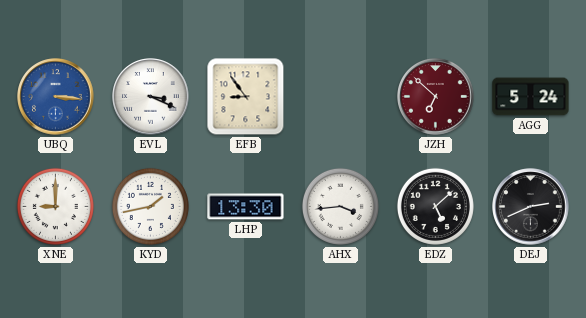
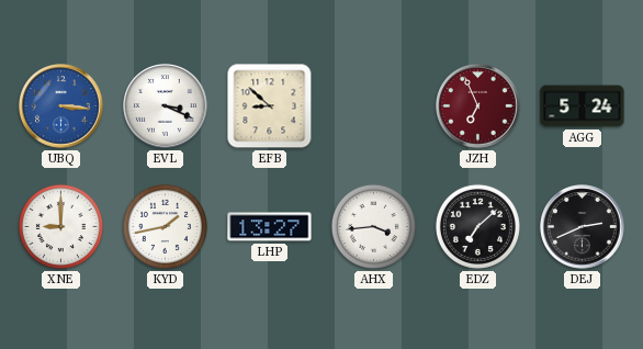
EFB: 8:54 -> 8:52 (270, 106)
JZH: 6:52 -> 6:56 (478, 106)
LHP: 13:30 -> 13:27 (270, 227)
EDZ: 5:08 -> 7:08 (477, 226)
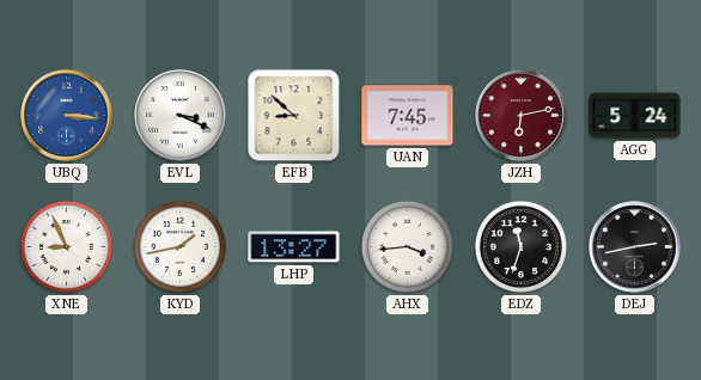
UAN: none -> 7:45 (408, 116)
JZH: 6:56 -> 6:13 (522, 116)
XNE: 9:00 -> 8:56 (66, 246)
EDZ: 7:08 -> 11:33 (520, 246)
DEJ: 2:41 -> 2:43 (635, 247)
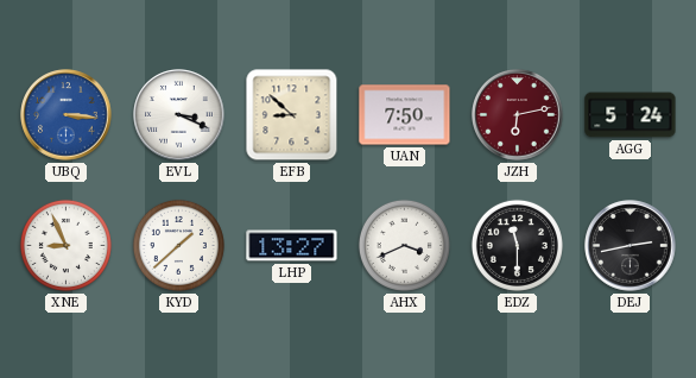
UAN: 7:45 -> 7:50 (405, 115)
KYD: 1:43 -> 1:38 (178, 245)
AHX: 3:44 -> 3:41 (404, 245)
EDZ: 11:33 -> 11:30 (517, 245)
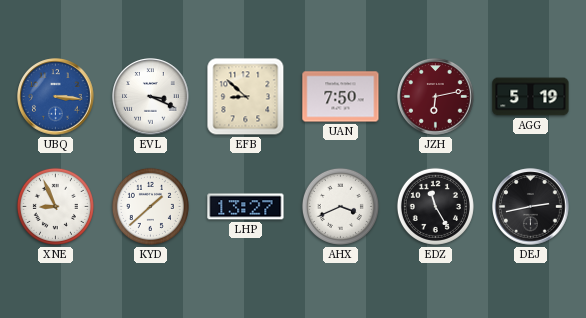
AGG: 5:24 -> 5:19 (531, 97)
EDZ: 11:30 -> 11:25 (435, 206)
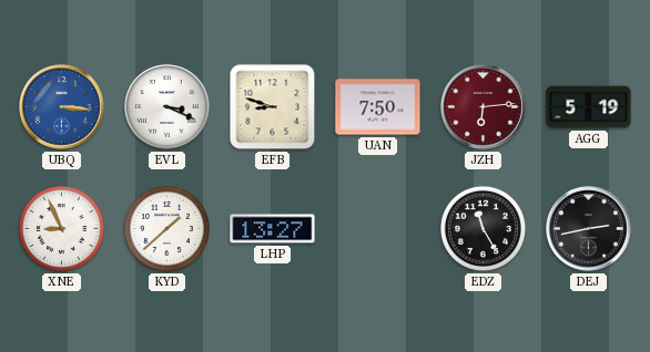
EFB: 8:52 -> 8:48 (273, 107)
JZH: 6:13 -> 6:14 (484, 107)
AHX: 3:41 -> none (340, 206)
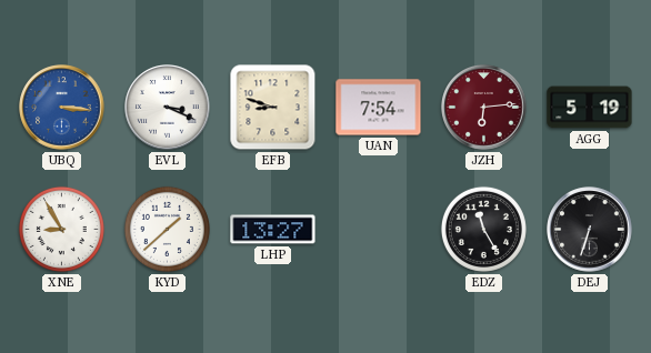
UAN: 7:50 -> 7:54 (379, 108)
XNE: 8:56 -> 8:55 (61, 229)
DEJ: 2:43 -> 6:33 (590, 230)
